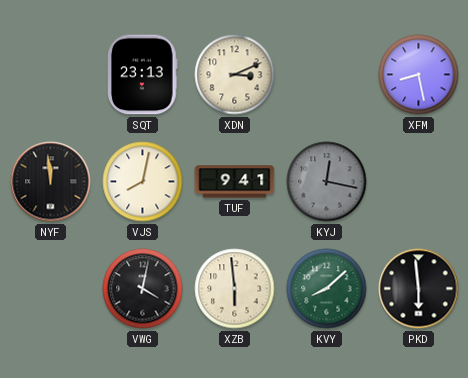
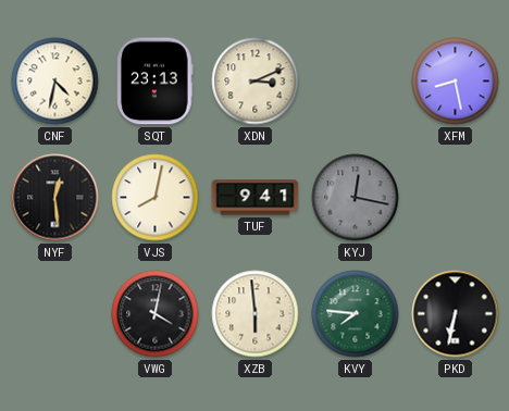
CNF: none -> 4:32 (55, 82)
NYF: 11:59 -> 12:29 (55, 198)
KVY: 8:08 -> 7:46 (356, 314)
PKD: 5:59 -> 6:32 (456, 314)
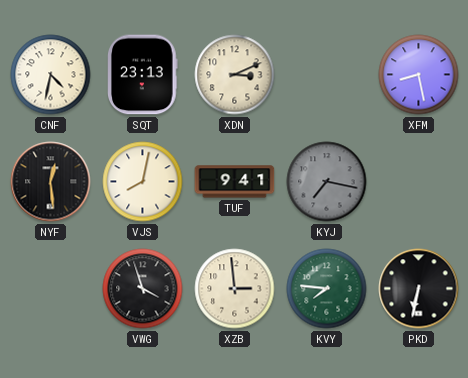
KYJ: 12:17 -> 7:17 (327, 182)
VWG: 4:02 -> 3:57 (143, 289)
XZB: 5:59 -> 2:59 (235, 289)
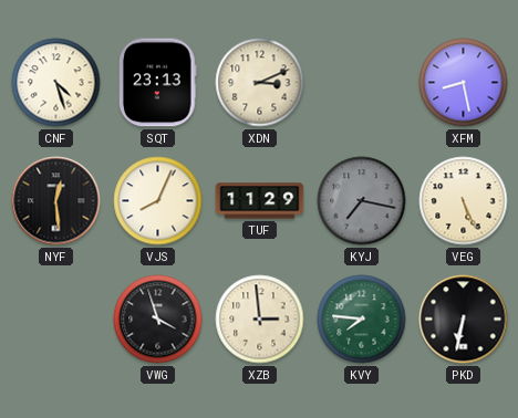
CNF: 4:32 -> 4:27 (56, 83)
VJS: 8:02 -> 8:04 (158, 201)
TUF: 9:41 -> 11:29 (260, 201)
VEG: none -> 5:26 (464, 201)
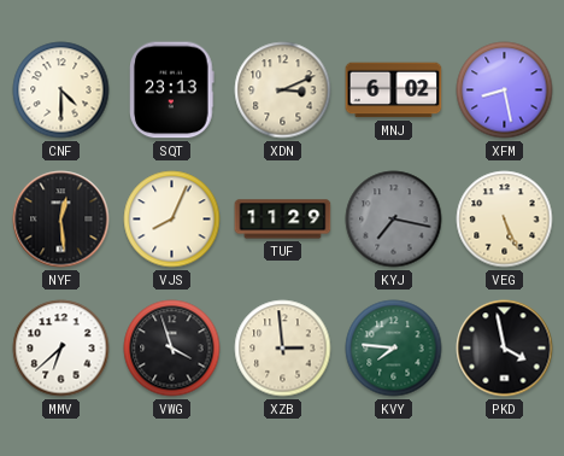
CNF: 4:27 -> 4:30 (61, 90)
MNJ: none -> 6:02 (394, 90)
MMV: none -> 6:38 (61, 349)
PKD: 6:32 -> 3:58 (505, 349)
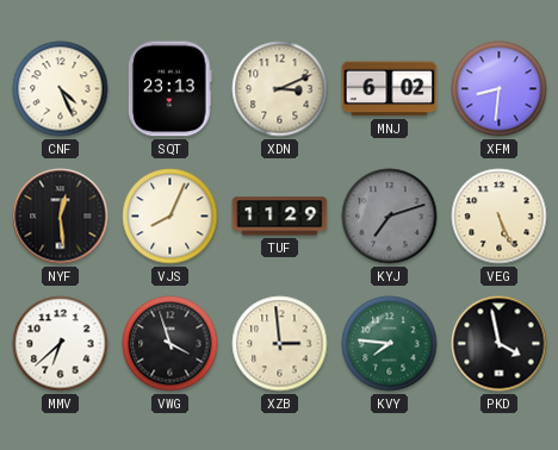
CNF: 4:30 -> 4:26 (61, 89)
XFM: 8:28 -> 8:31 (500, 89)
KYJ: 7:17 -> 7:12 (390, 217)
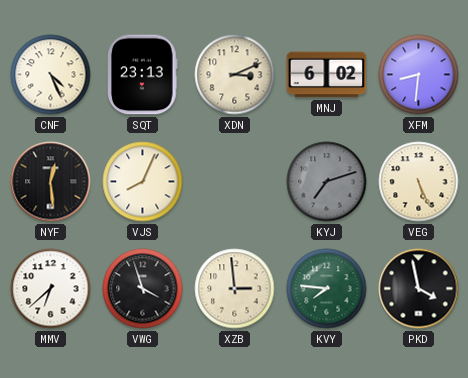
TUF: 11:29 -> none (280, 217)
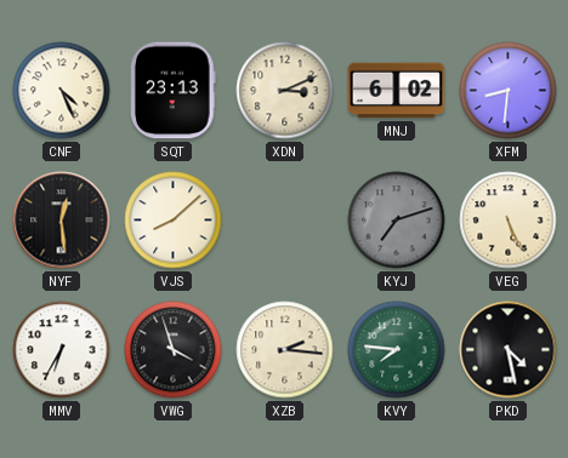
VJS: 8:04 -> 8:08 (174, 221)
MMV: 6:38 -> 6:35 (62, 350)
XZB: 2:59 -> 2:16 (285, 350)
PKD: 3:58 -> 4:28 (509, 350)
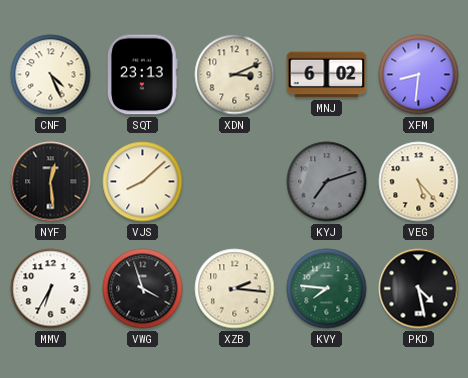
VEG: 5:26 -> 5:23 (419, 182)
